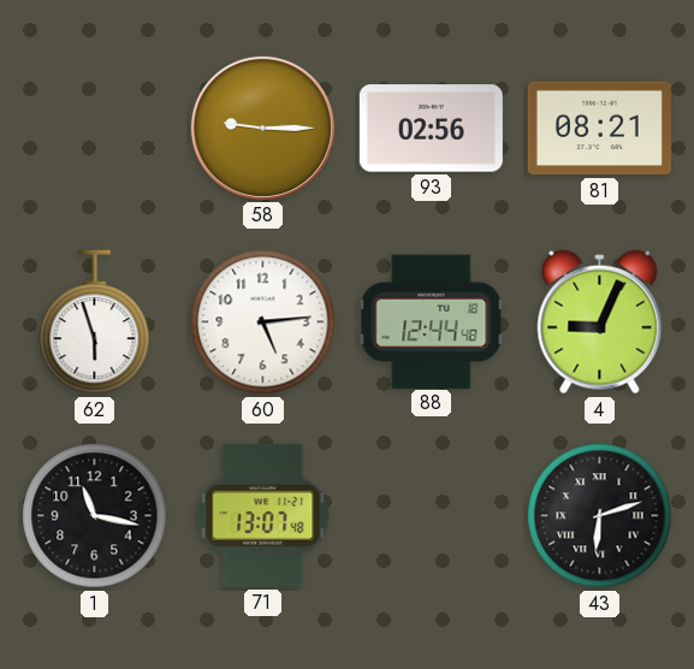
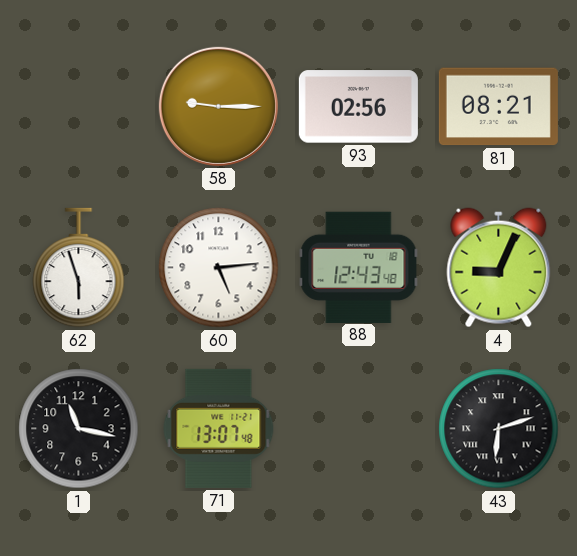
88: 12:44 -> 12:43 (359, 267)
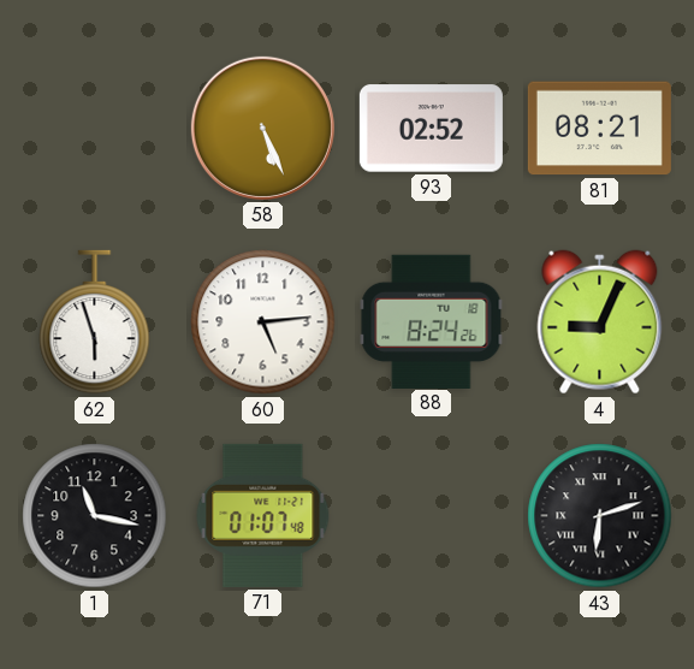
58: 9:15 -> 5:26 (262, 128)
93: 02:56 -> 02:52 (431, 129)
88: 12:43 -> 8:24 (432, 321)
71: 13:07 -> 01:07 (263, 515)
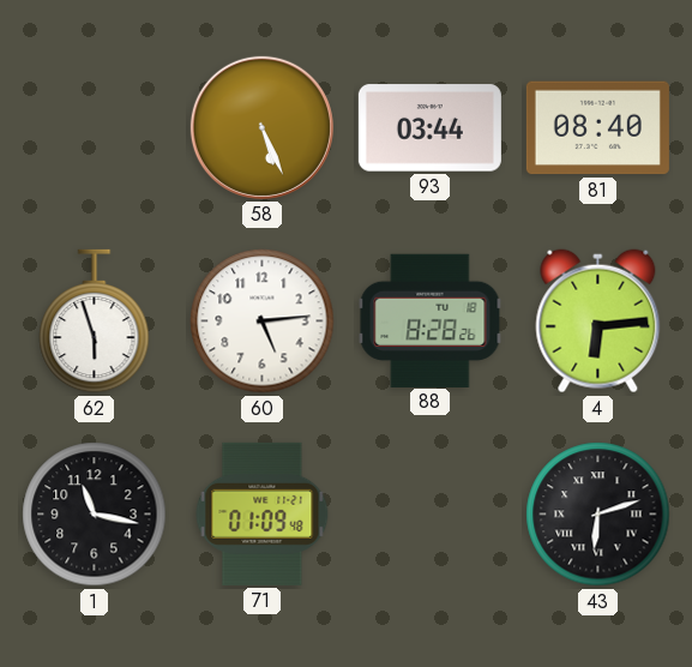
93: 02:52 -> 03:44 (429, 128)
81: 08:21 -> 08:40 (597, 128)
88: 8:24 -> 8:28 (431, 320)
4: 9:04 -> 6:14 (598, 322)
71: 01:07 -> 01:09 (263, 513)
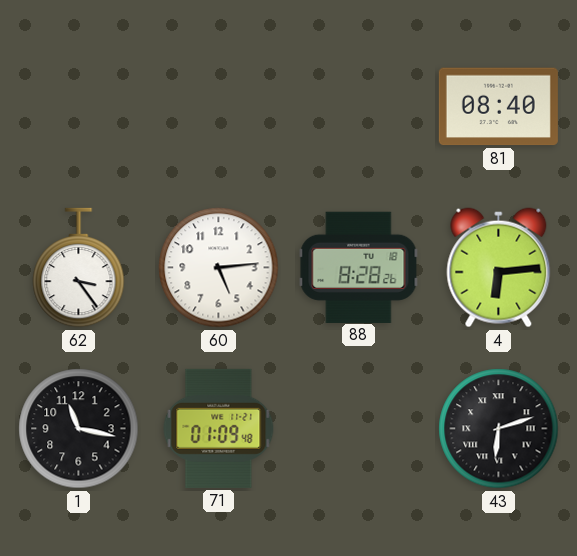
58: 5:26 -> none (261, 127)
93: 03:44 -> none (429, 128)
62: 5:57 -> 3:24 (79, 268)
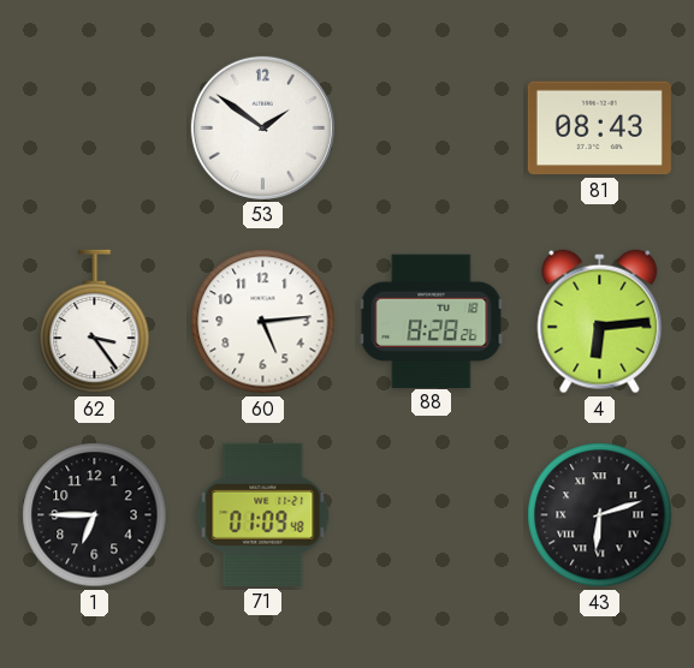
53: none -> 1:51 (262, 127)
81: 08:40 -> 08:43 (599, 129)
1: 11:17 -> 6:45 (95, 515)
